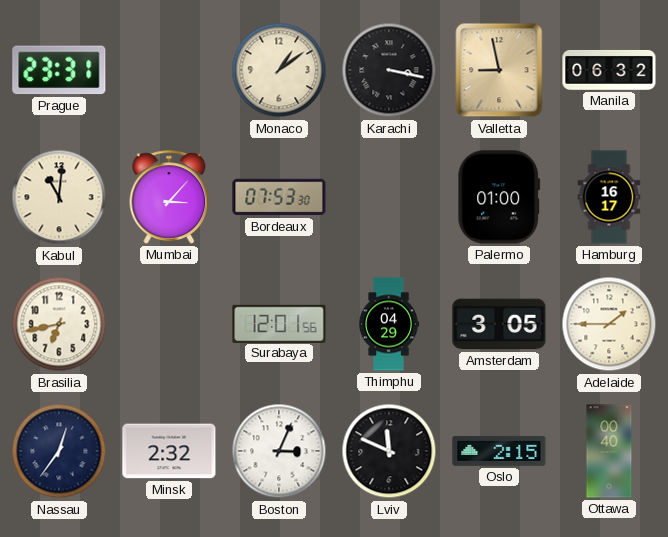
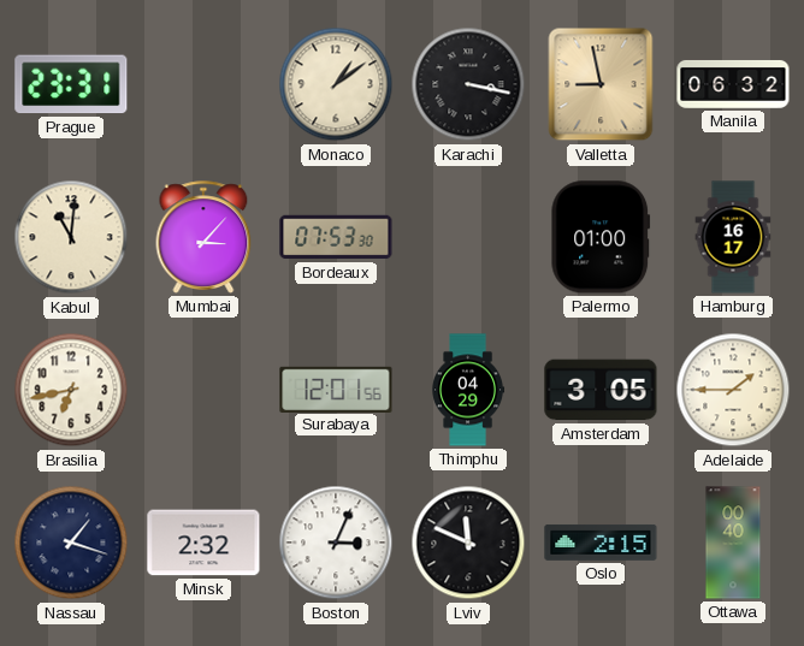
Nassau: 12:36 -> 1:18 (71, 543)
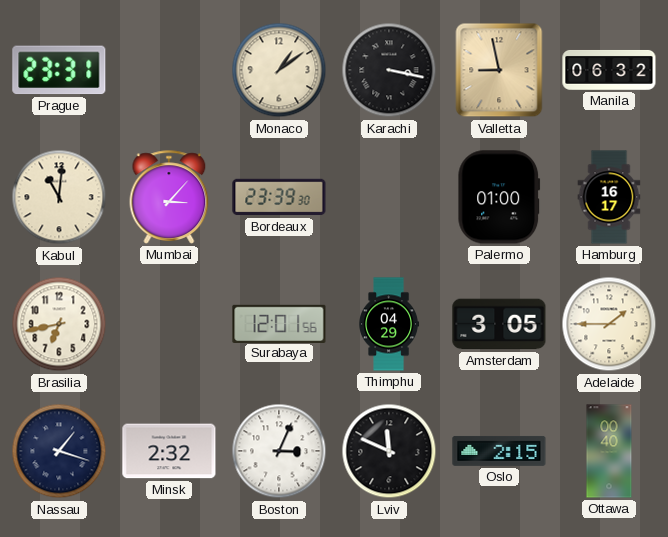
Bordeaux: 07:53 -> 23:39 (279, 197)
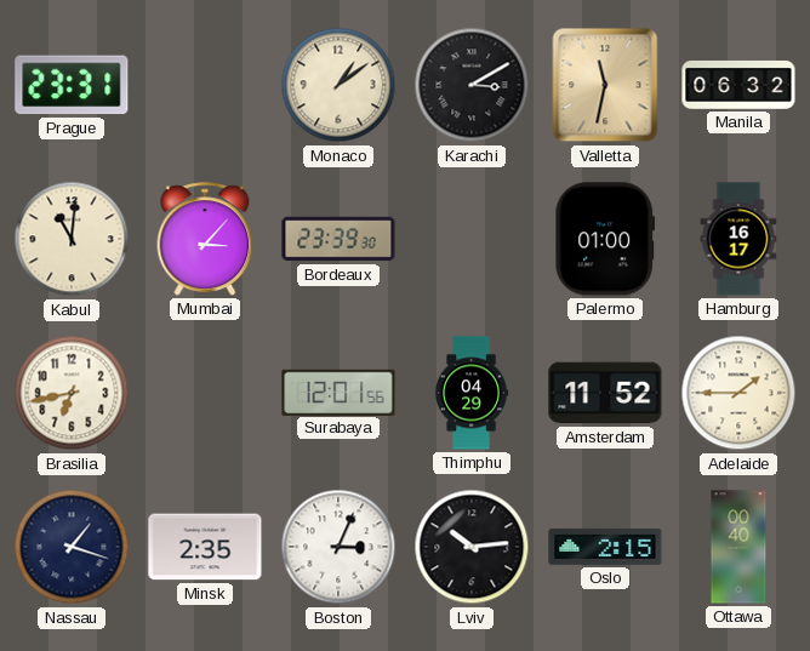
Karachi: 3:17 -> 3:10 (472, 85)
Valletta: 8:58 -> 11:32 (605, 85)
Amsterdam: 3:05 -> 11:52 (605, 393)
Minsk: 2:32 -> 2:35 (205, 547)
Lviv: 11:49 -> 10:14 (472, 547)
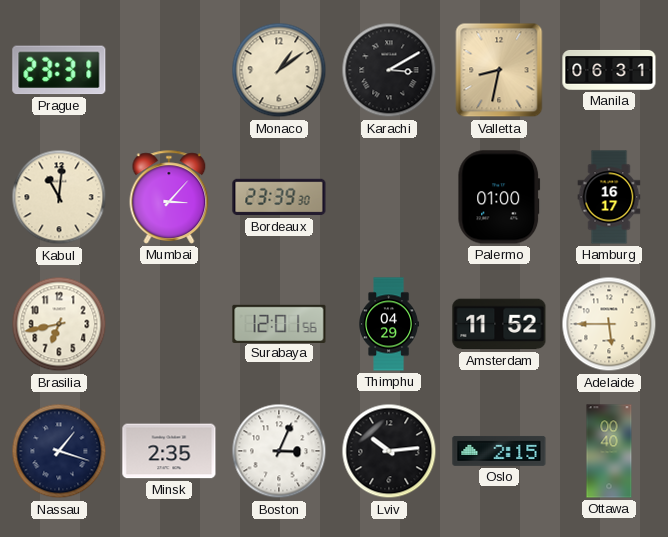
Valletta: 11:32 -> 8:32 (499, 70)
Manila: 06:32 -> 06:31 (609, 70)
Adelaide: 1:45 -> 5:45 (609, 324)
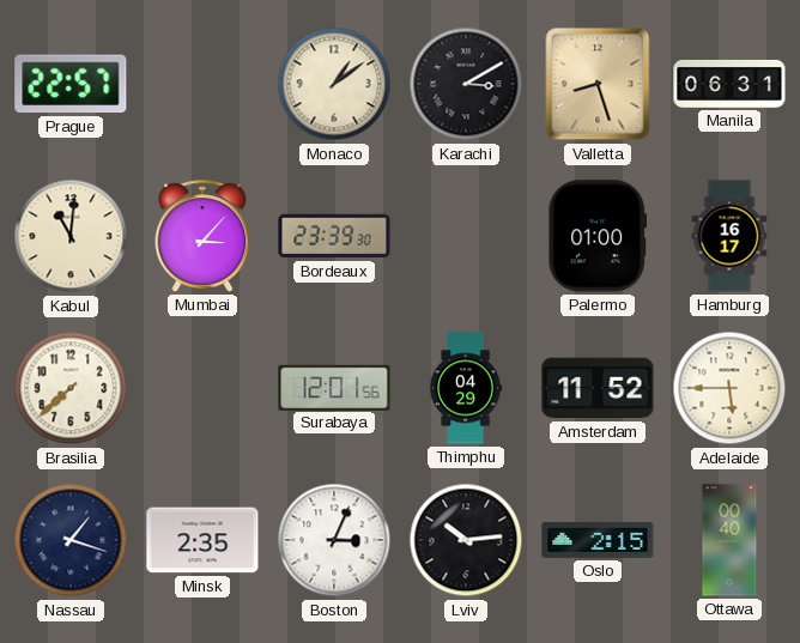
Prague: 23:31 -> 22:57 (71, 84)
Valletta: 8:32 -> 8:27 (598, 84)
Brasilia: 6:43 -> 7:38 (71, 388)
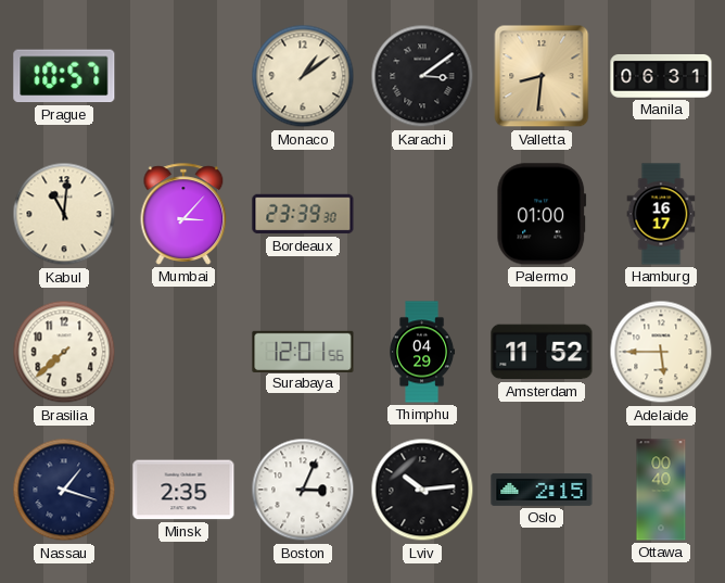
Prague: 22:57 -> 10:57 (64, 76)
Karachi: 3:10 -> 3:09 (422, 76)
Valletta: 8:27 -> 8:31 (542, 76)
